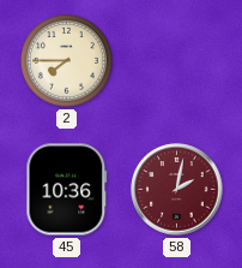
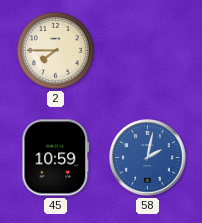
45: 10:36 -> 10:59 (56, 158)
58 dial: burgundy -> blue (148, 158)
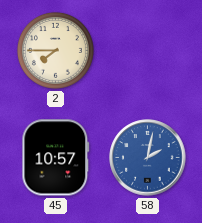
45: 10:59 -> 10:57 (56, 158)
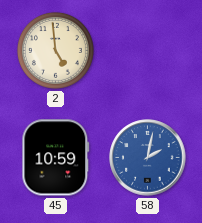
2: 7:45 -> 4:59 (55, 50)
45: 10:57 -> 10:59 (56, 158)
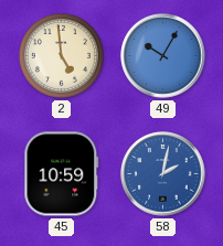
49: none -> 10:05 (163, 56)
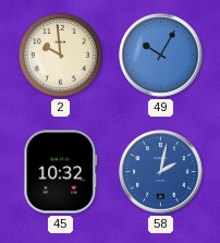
2: 4:59 -> 9:59 (60, 54)
45: 10:59 -> 10:32 (61, 172)
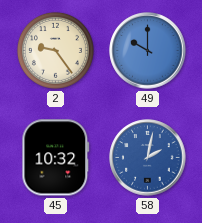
2: 9:59 -> 9:24 (55, 50)
49: 10:05 -> 10:00 (148, 51)
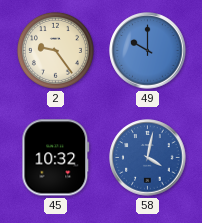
58: 2:02 -> 4:02 (148, 158)
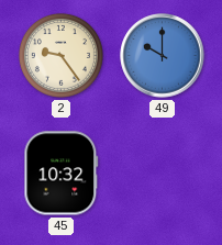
58: 4:02 -> none (148, 158)
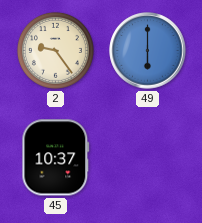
49: 10:00 -> 6:00 (148, 51)
45: 10:32 -> 10:37 (56, 158)
